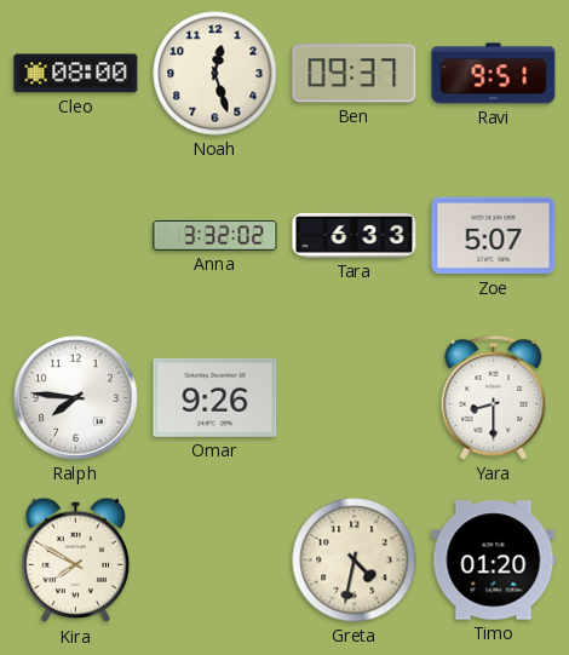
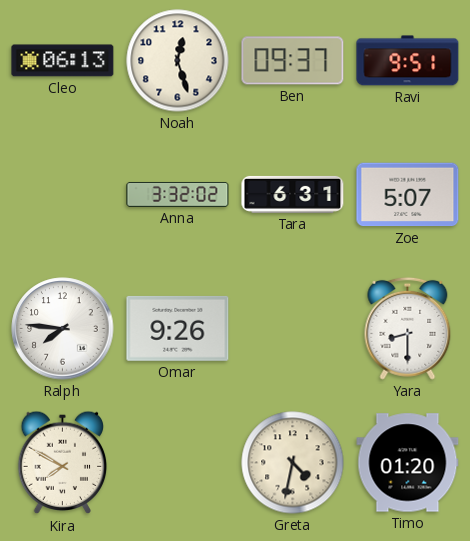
Cleo: 08:00 -> 06:13 (63, 61)
Tara: 6:33 -> 6:31 (293, 194)
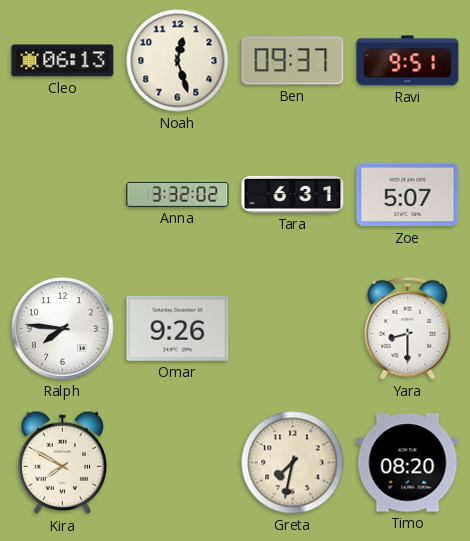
Greta: 4:32 -> 7:32 (293, 463)
Timo: 01:20 -> 08:20 (408, 463)
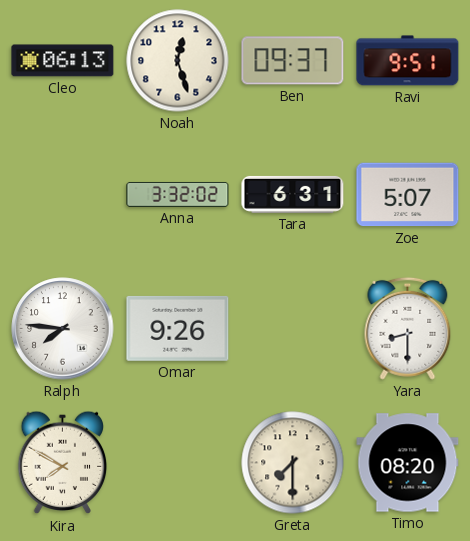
Greta: 7:32 -> 7:30 (293, 463)
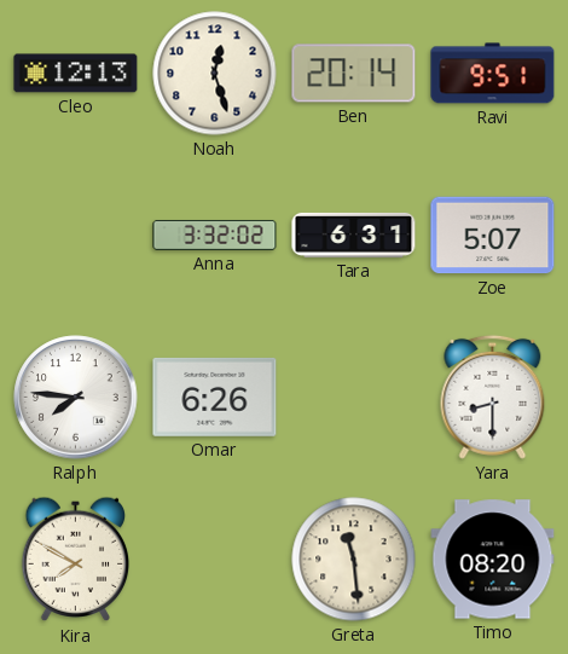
Cleo: 06:13 -> 12:13 (76, 74)
Ben: 09:37 -> 20:14 (354, 74)
Omar: 9:26 -> 6:26 (215, 397)
Greta: 7:30 -> 11:29 (354, 560)
